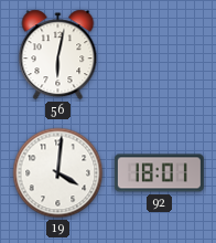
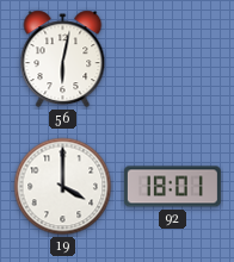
19: 4:01 -> 4:00 (63, 187)
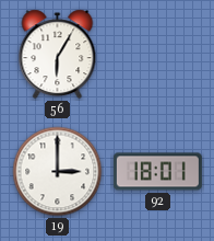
56: 6:02 -> 6:05 (58, 55)
19: 4:00 -> 3:00 (58, 172)
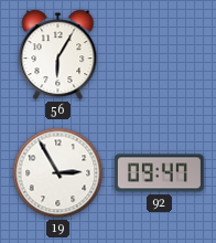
19: 3:00 -> 2:55 (58, 173)
92: 18:01 -> 09:47 (159, 173)
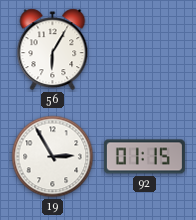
92: 09:47 -> 01:15 (144, 157)
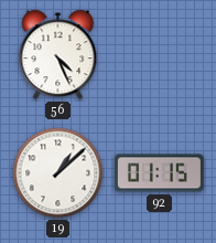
56: 6:05 -> 4:26 (58, 55)
19: 2:55 -> 1:08 (58, 173)
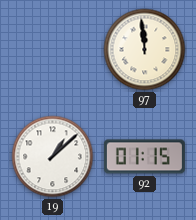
56: 4:26 -> none (58, 55)
97: none -> 11:59 (145, 50)
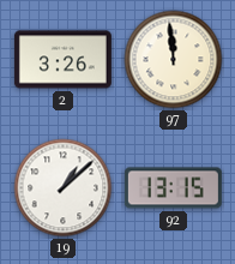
2: none -> 3:26 (62, 60)
92: 01:15 -> 13:15 (173, 188)
